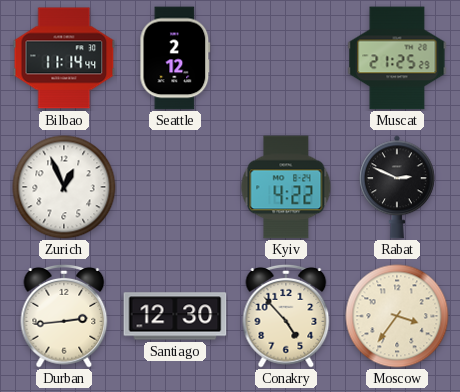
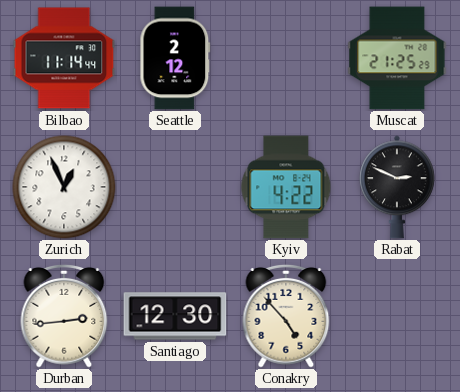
Moscow: 3:36 -> none (397, 316)
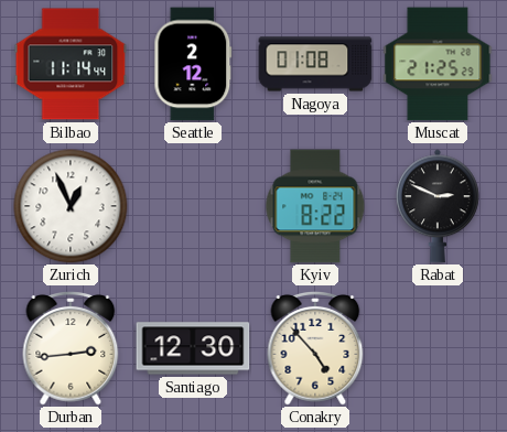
Nagoya: none -> 01:08 (315, 64)
Kyiv: 4:22 -> 8:22 (315, 206)
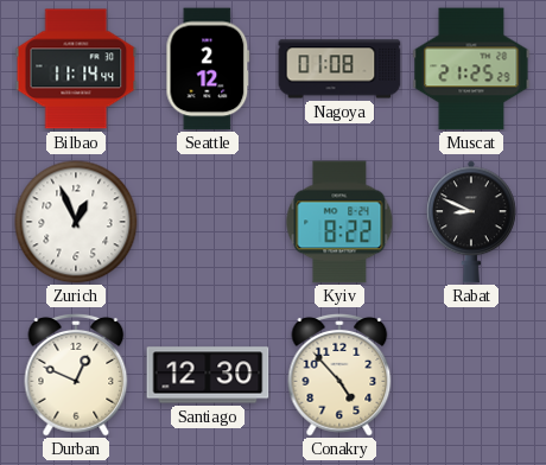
Rabat: 2:49 -> 8:49 (472, 222)
Durban: 2:44 -> 12:49 (76, 375)
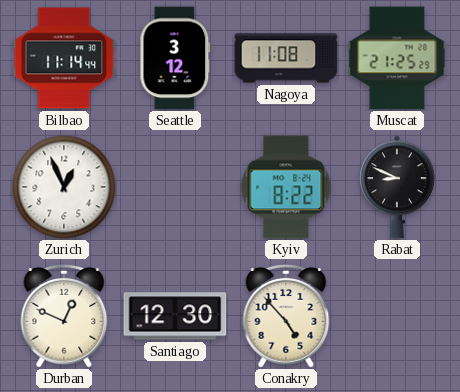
Seattle: 2:12 -> 3:12 (175, 58)
Nagoya: 01:08 -> 11:08 (286, 58)
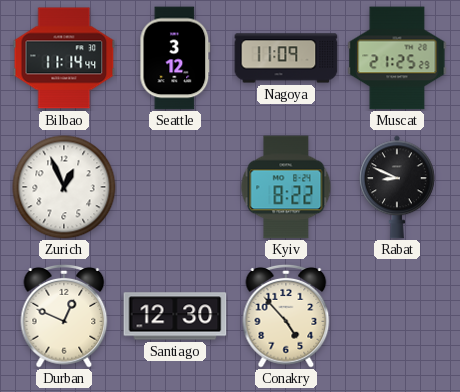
Nagoya: 11:08 -> 11:09 (286, 58)
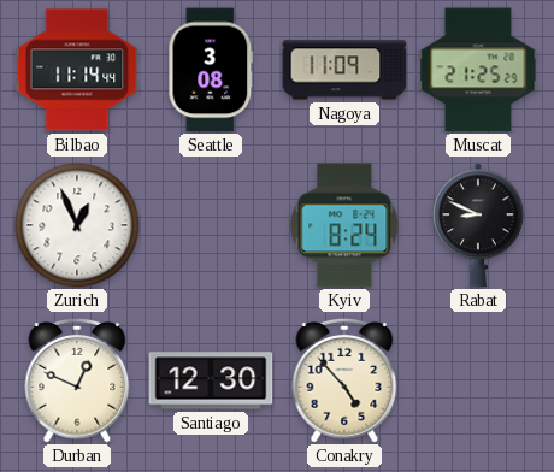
Seattle: 3:12 -> 3:08 (211, 70)
Kyiv: 8:22 -> 8:24 (344, 225)
